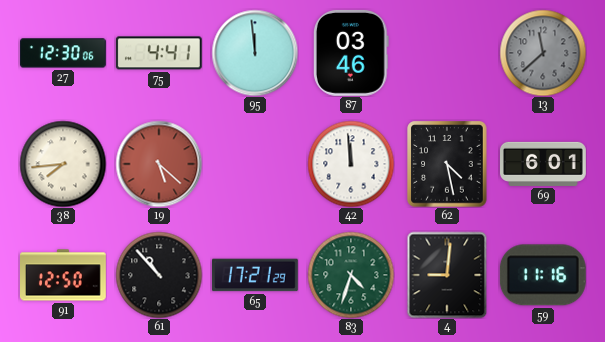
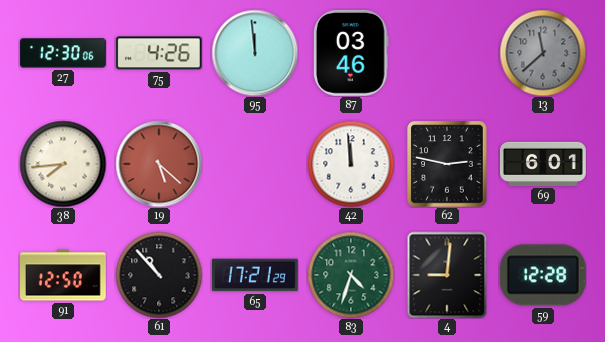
75: 4:41 -> 4:26 (159, 53)
62: 4:28 -> 2:47 (447, 164)
59: 11:16 -> 12:28 (543, 275)
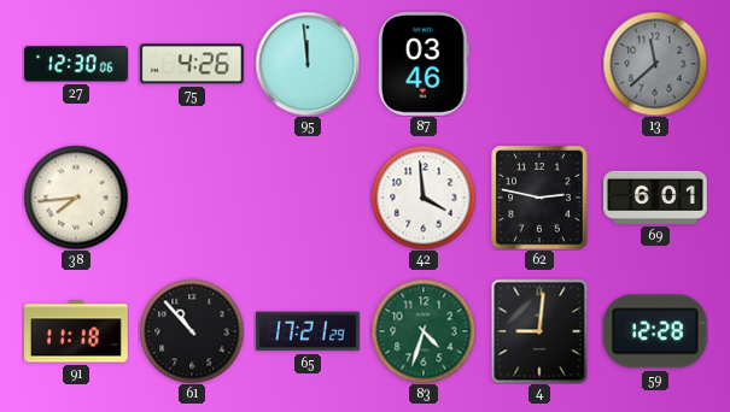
19: 5:22 -> none (159, 164)
42: 11:59 -> 3:59 (424, 198)
91: 12:50 -> 11:18 (77, 331)
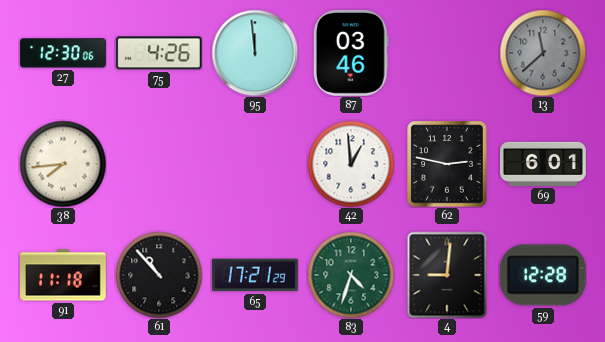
42: 3:59 -> 12:59 (351, 164)
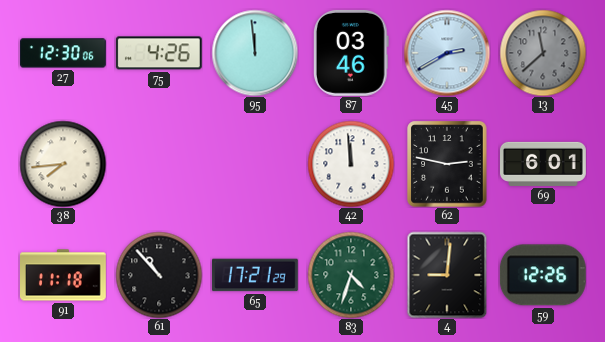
45: none -> 2:40 (447, 53)
42: 12:59 -> 11:59 (351, 164)
59: 12:28 -> 12:26 (543, 275)
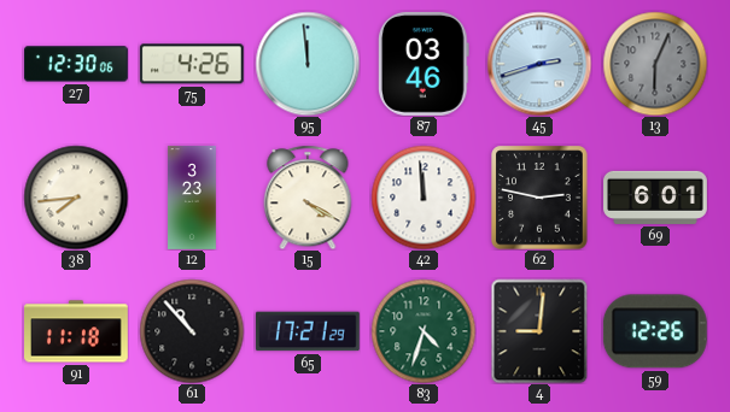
45: 2:40 -> 2:42 (539, 64)
13: 11:38 -> 6:04 (655, 64)
12: none -> 3:23 (192, 198)
15: none -> 4:20 (308, 198)
